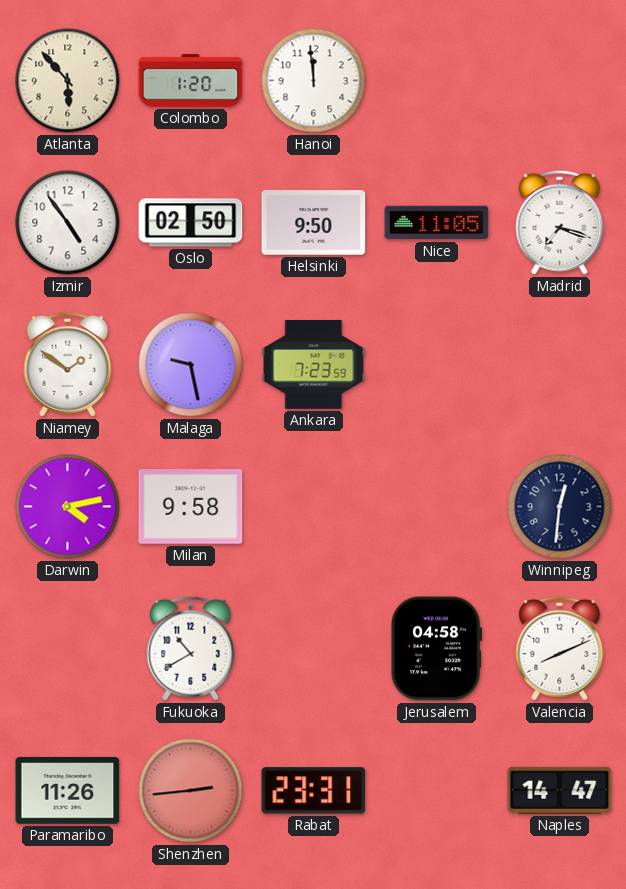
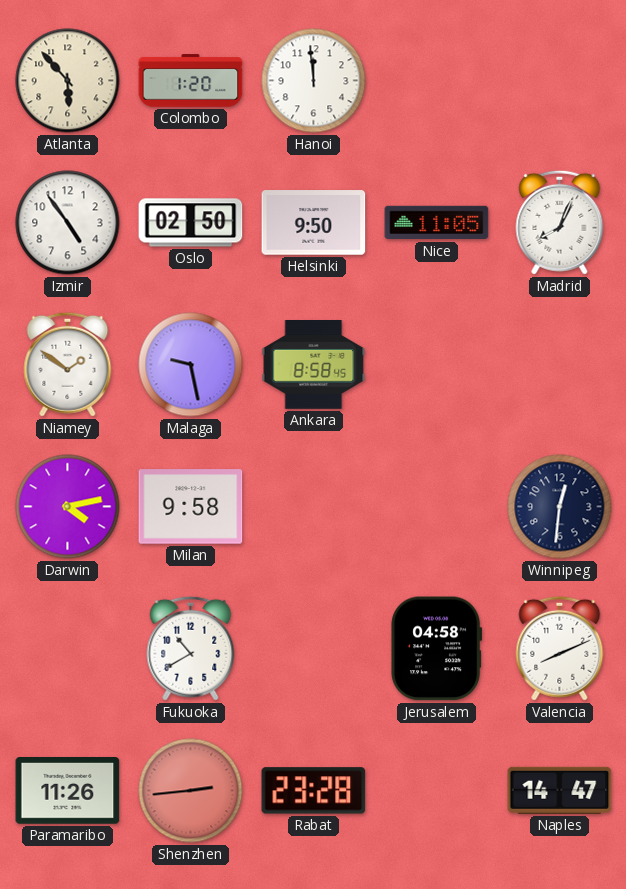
Madrid: 7:18 -> 8:04 (560, 222)
Ankara: 7:23 -> 8:58 (314, 365)
Rabat: 23:31 -> 23:28 (314, 791)
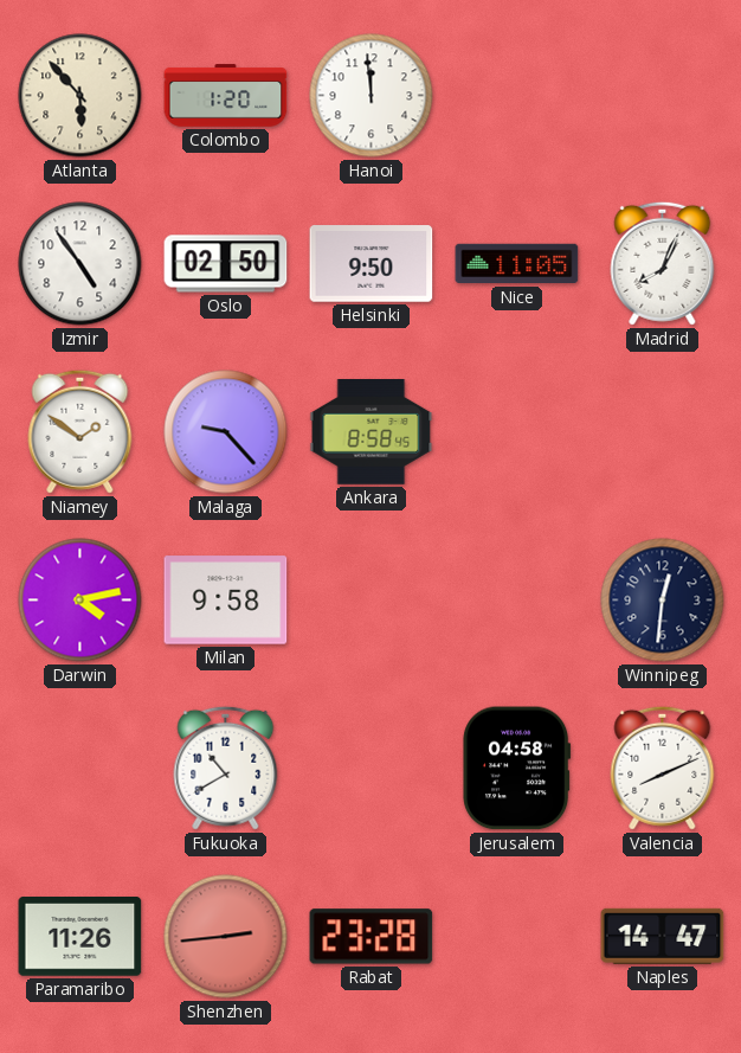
Malaga: 9:28 -> 9:23 (226, 432)
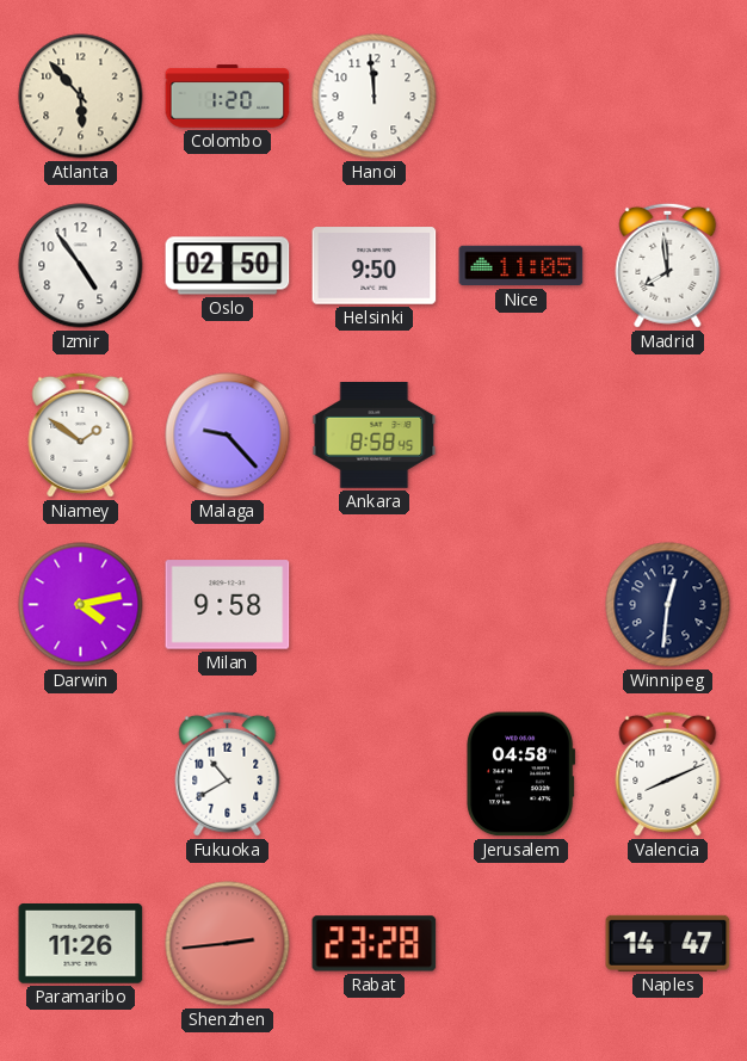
Madrid: 8:04 -> 7:59 (668, 265)
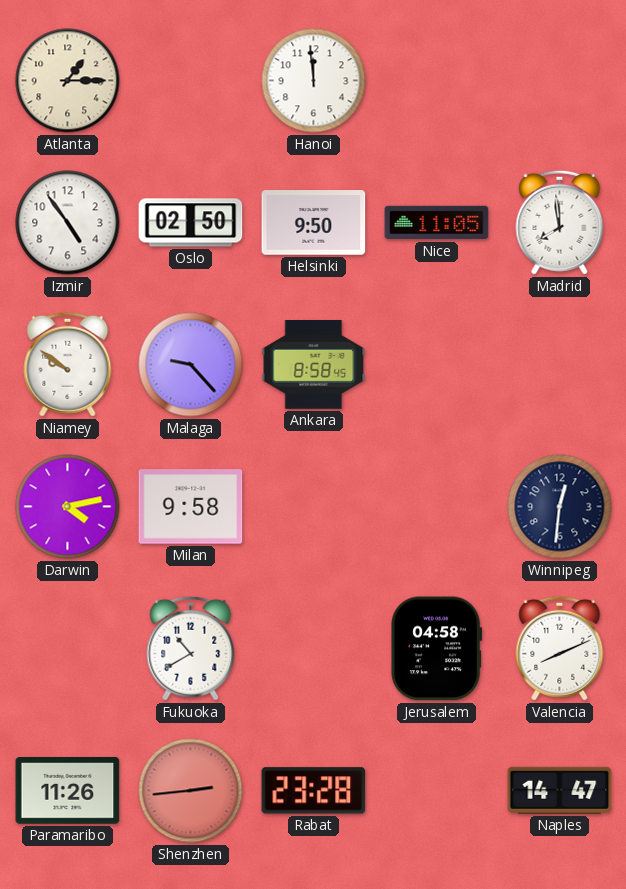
Atlanta: 5:53 -> 1:15 (68, 81)
Colombo: 1:20 -> none (228, 97)
Niamey: 1:51 -> 9:51 (68, 364)
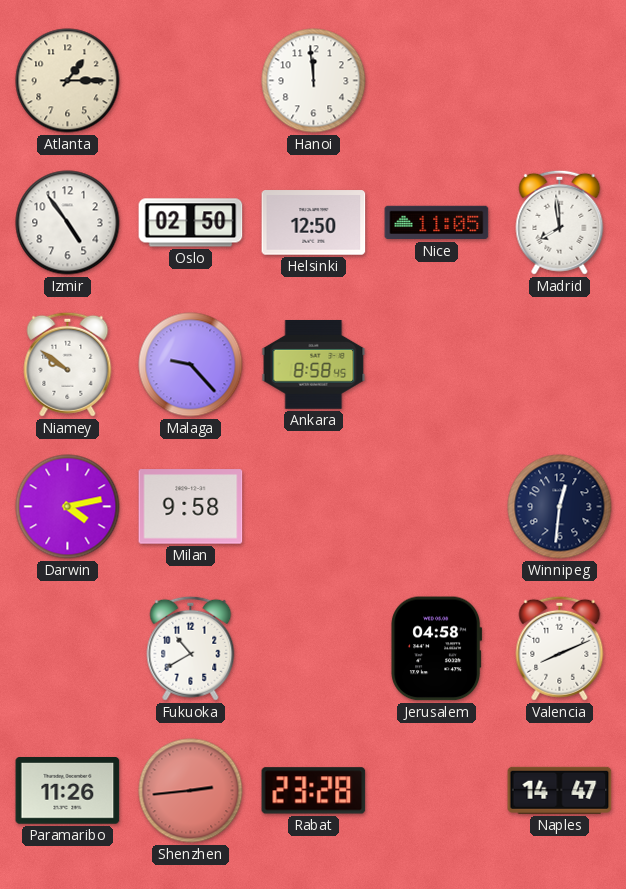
Helsinki: 9:50 -> 12:50 (314, 223)
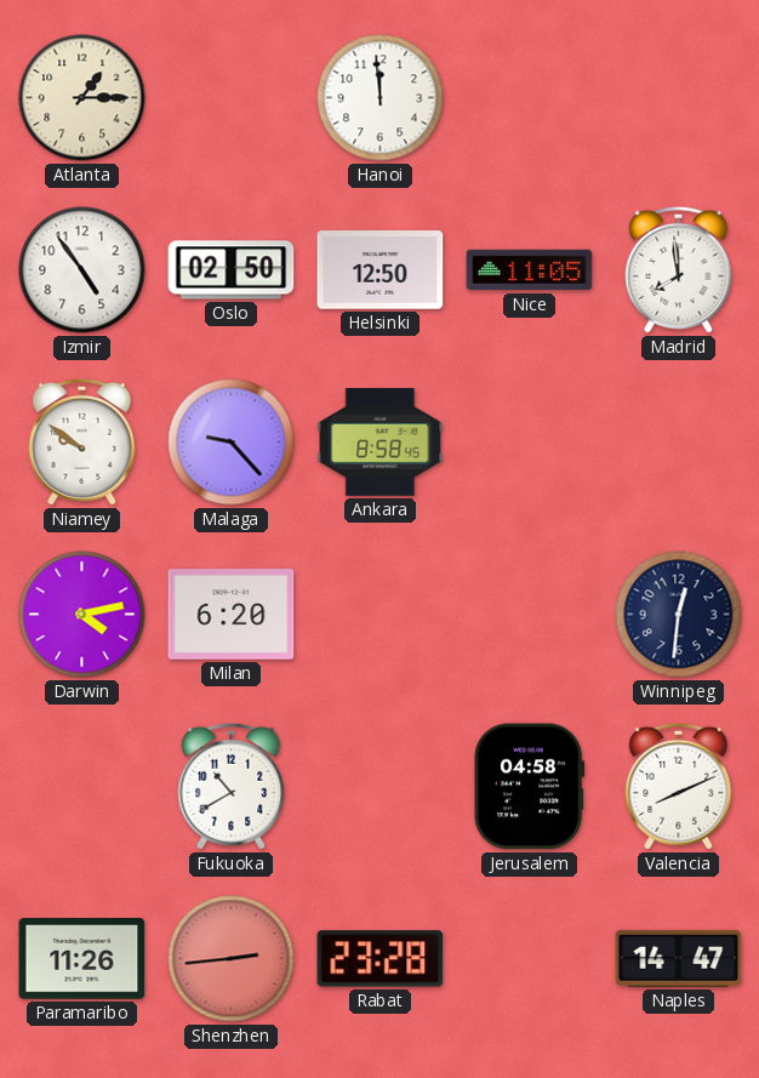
Milan: 9:58 -> 6:20 (232, 615)
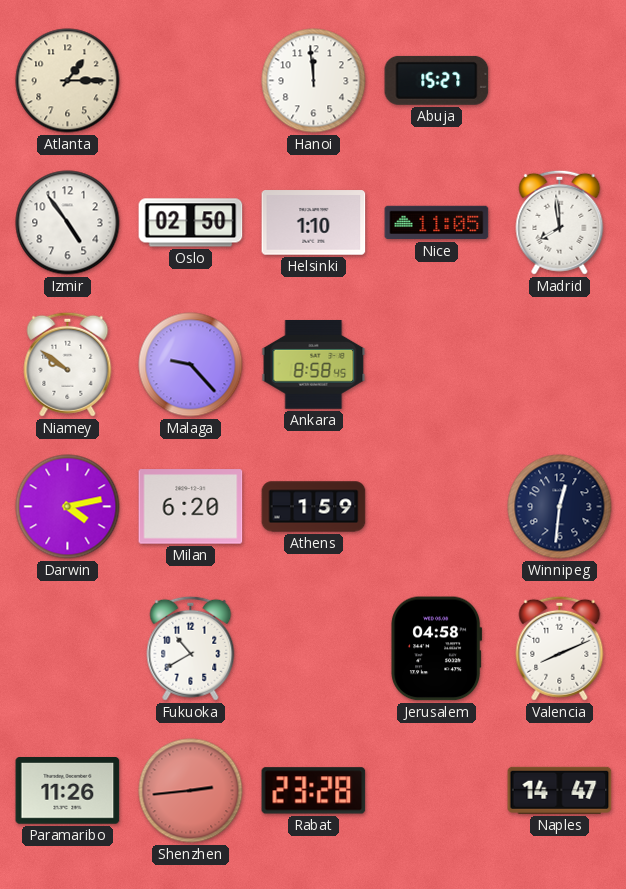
Abuja: none -> 15:27 (437, 80)
Helsinki: 12:50 -> 1:10 (314, 223)
Athens: none -> 1:59 (314, 507)
